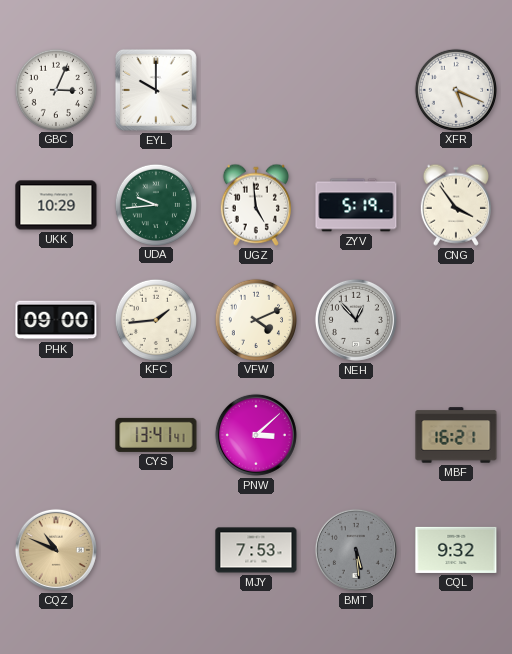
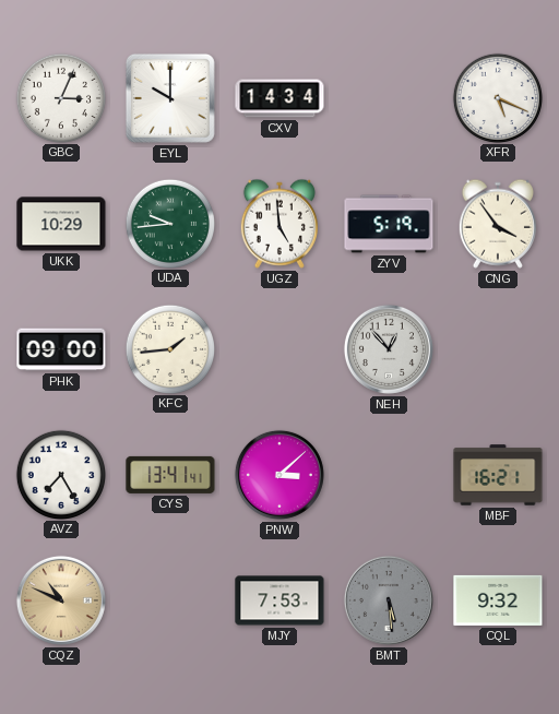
CXV: none -> 14:34 (279, 98)
VFW: 4:11 -> none (255, 319)
AVZ: none -> 7:25 (60, 474)
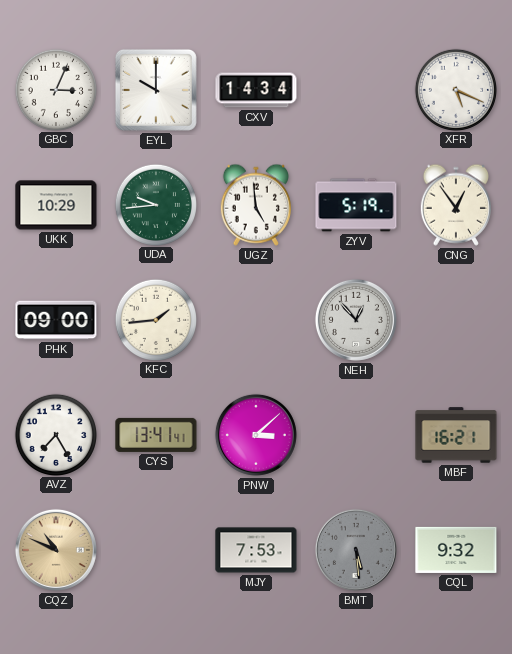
CNG: 3:54 -> 12:54 (456, 205)
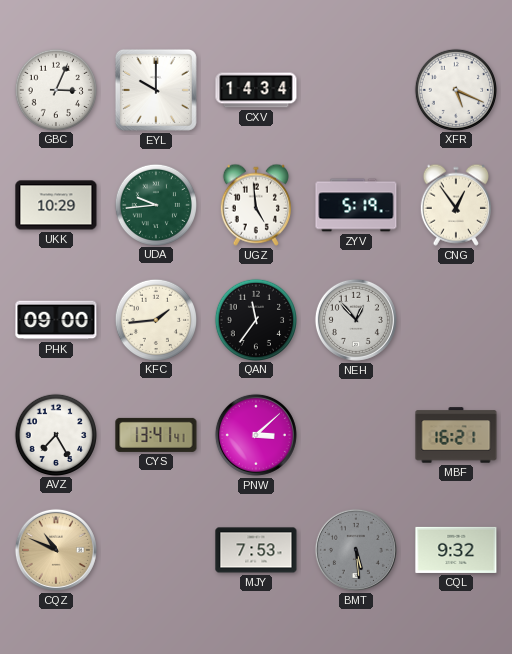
QAN: none -> 11:36 (255, 319)
